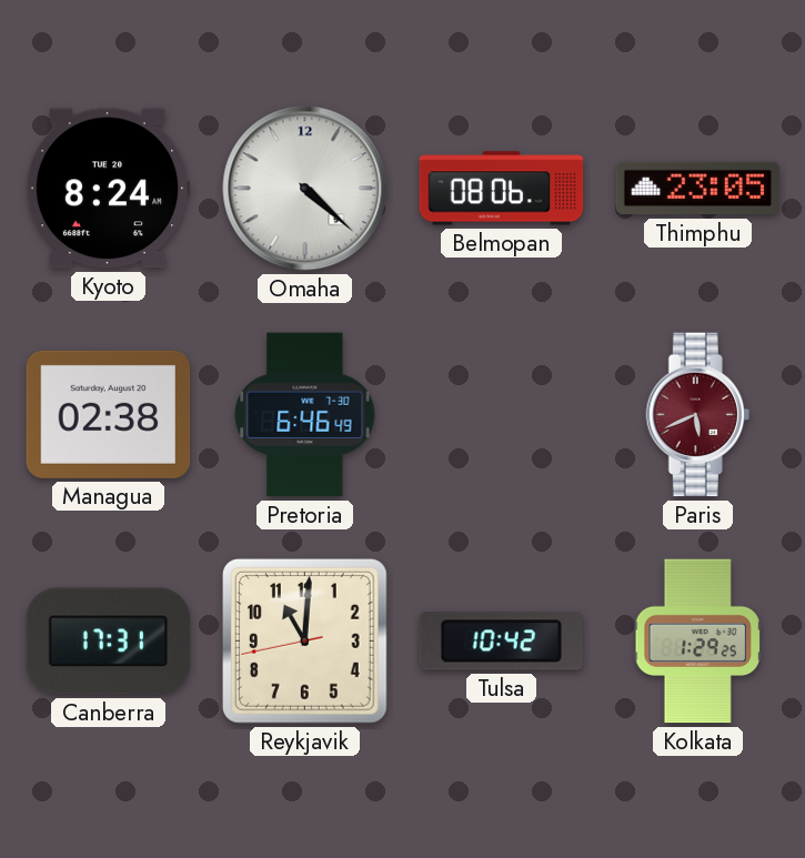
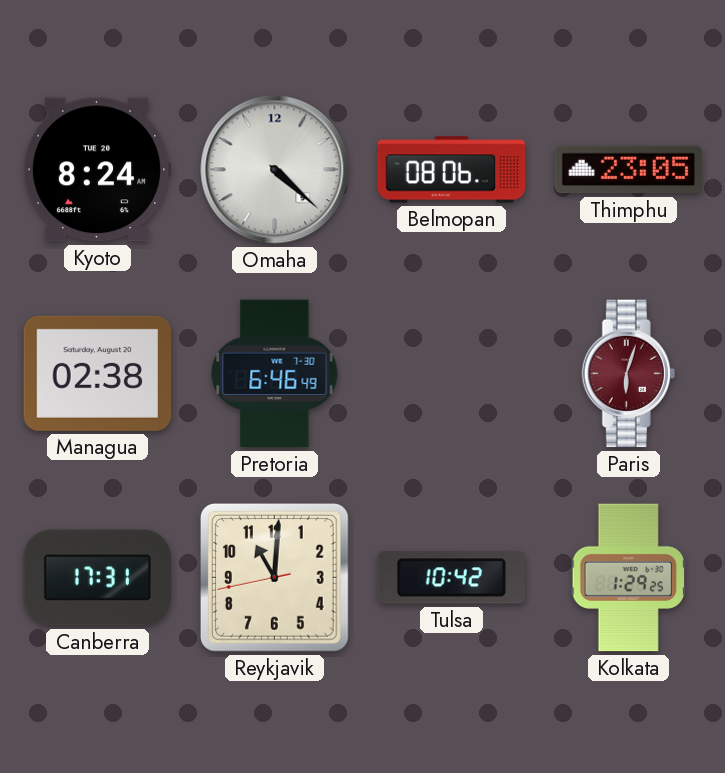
Paris: 5:41 -> 6:03 (628, 374)
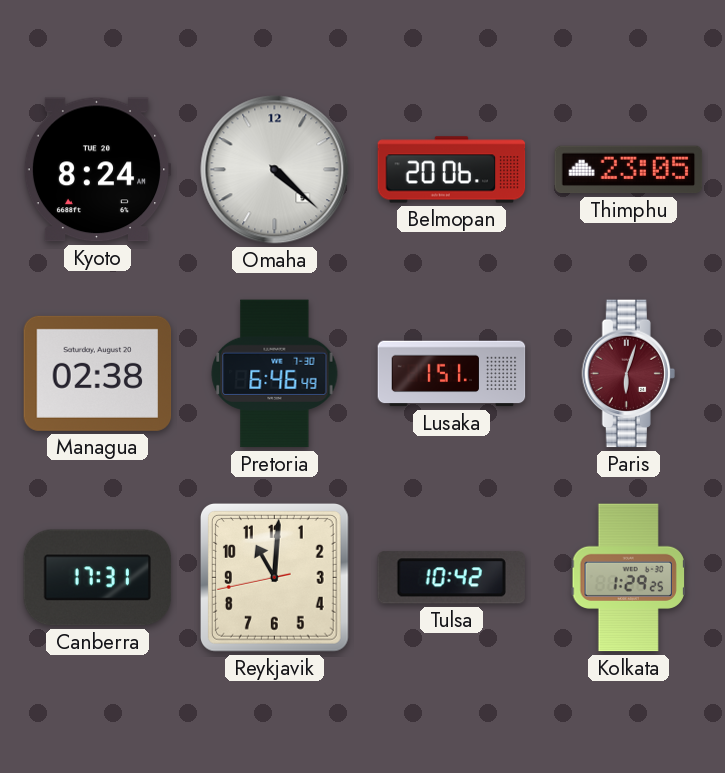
Belmopan: 08:06 -> 20:06 (452, 170)
Lusaka: none -> 1:51 (452, 374)
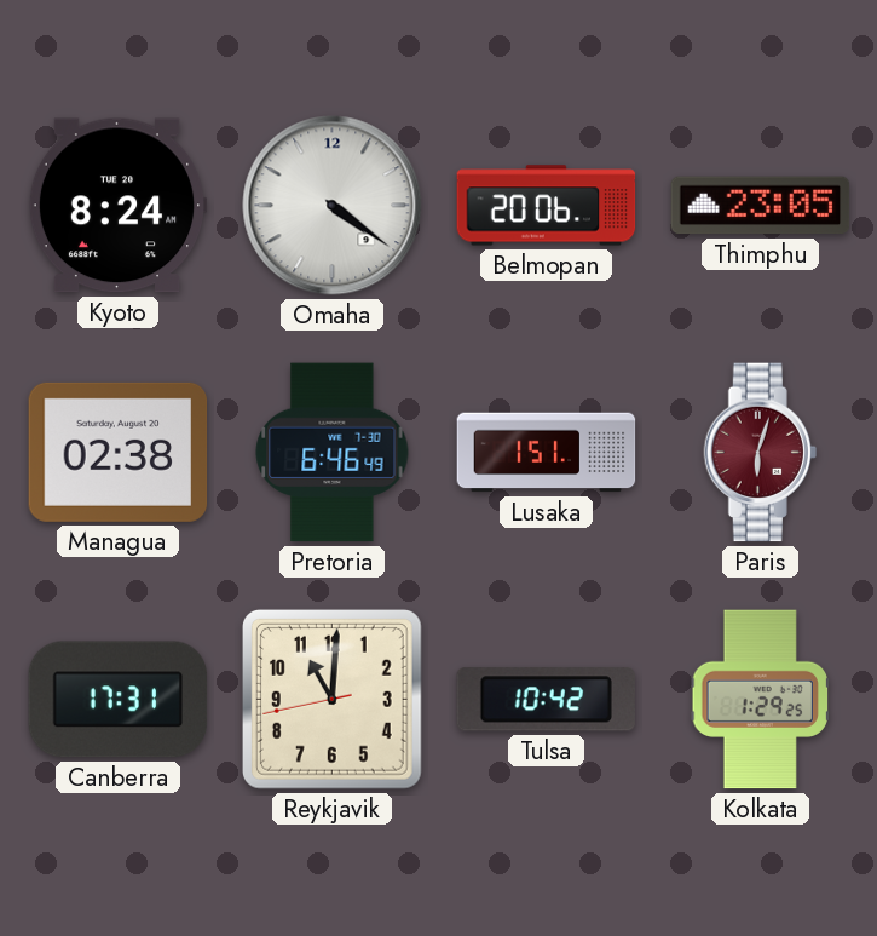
Omaha: 4:22 -> 4:21 (333, 206)
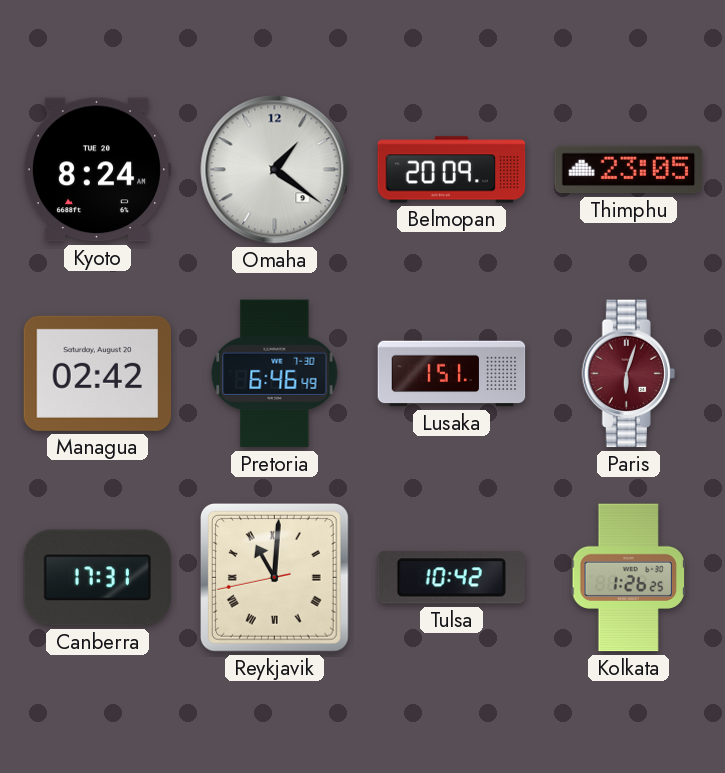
Omaha: 4:21 -> 1:21 (275, 170)
Belmopan: 20:06 -> 20:09 (452, 170)
Managua: 02:38 -> 02:42 (98, 373)
Reykjavik numerals: Arabic -> Roman (274, 577)
Kolkata: 1:29 -> 1:26 (628, 578)
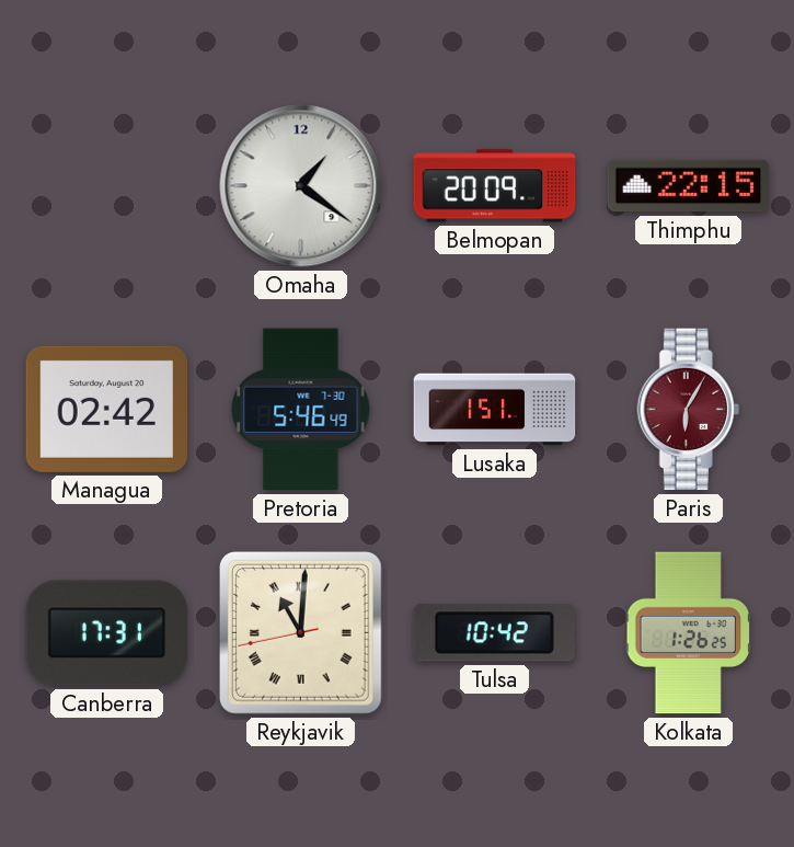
Kyoto: 8:24 -> none (97, 170)
Thimphu: 23:05 -> 22:15 (689, 186)
Pretoria: 6:46 -> 5:46 (301, 410)
Paris: 6:03 -> 6:05 (688, 410)
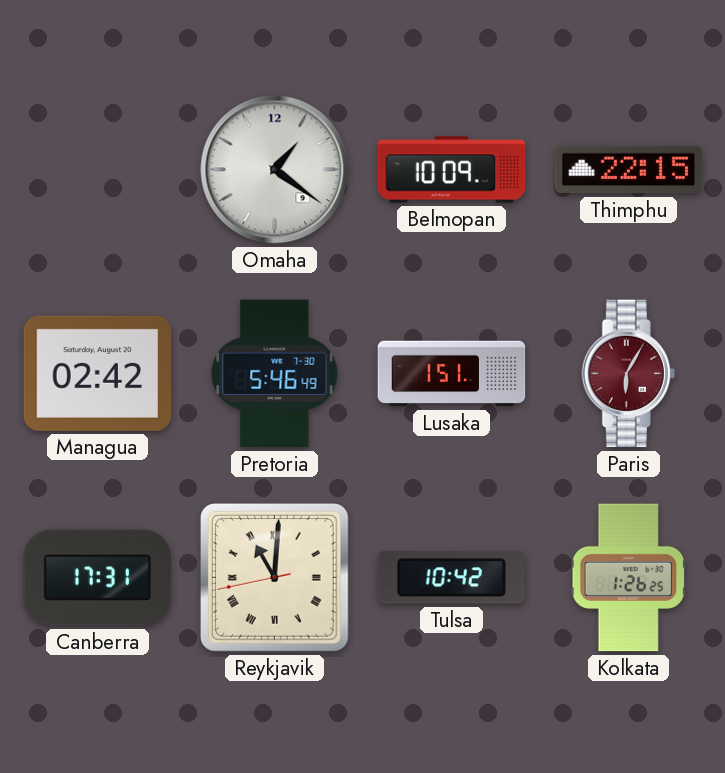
Belmopan: 20:09 -> 10:09 (452, 170)
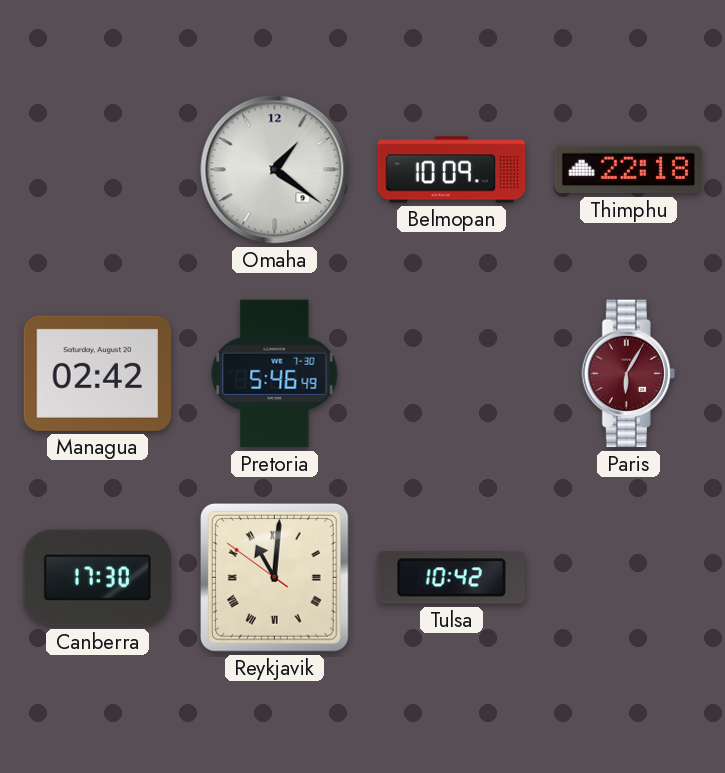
Thimphu: 22:15 -> 22:18 (629, 170)
Lusaka: 1:51 -> none (452, 374)
Canberra: 17:31 -> 17:30 (98, 578)
Reykjavik: 11:00:43 -> 11:00:51 (274, 577)
Kolkata: 1:26 -> none (628, 578)
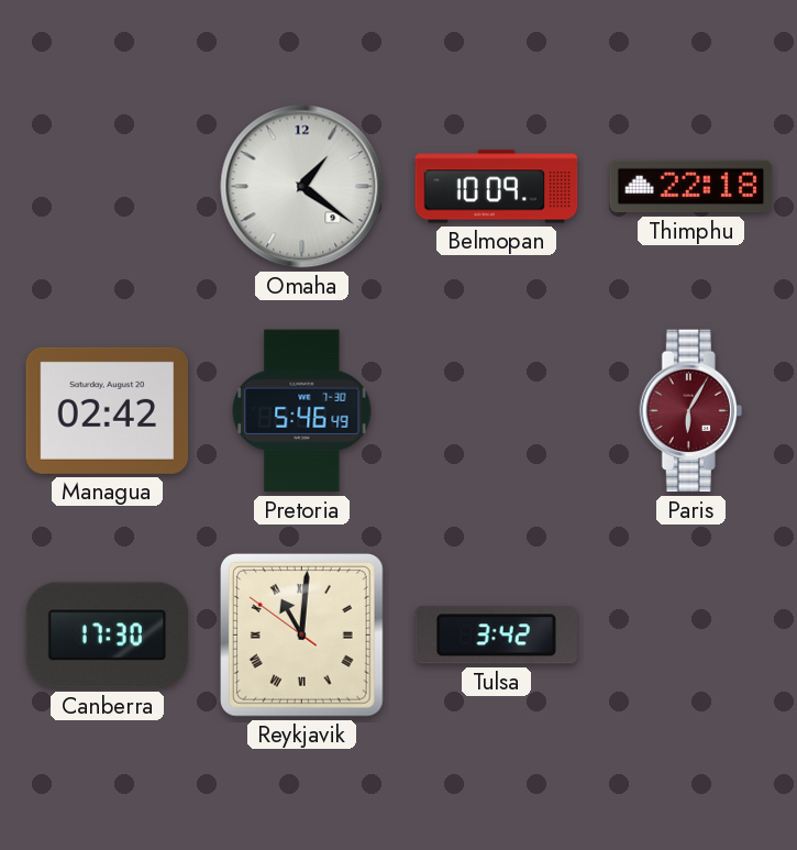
Tulsa: 10:42 -> 3:42 (496, 636)
